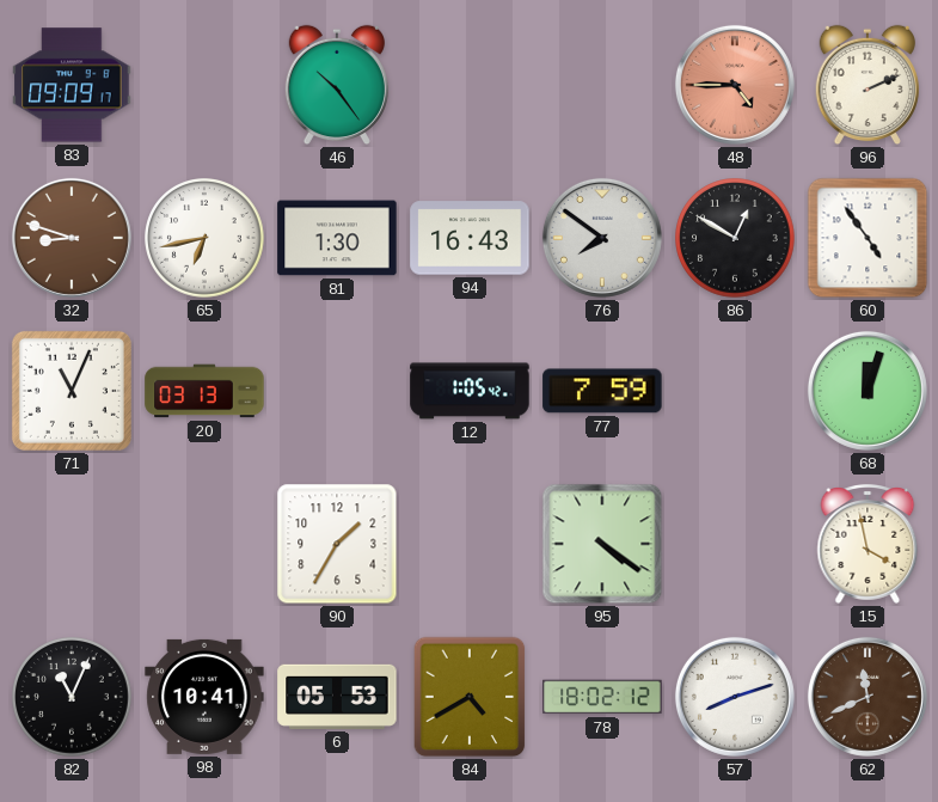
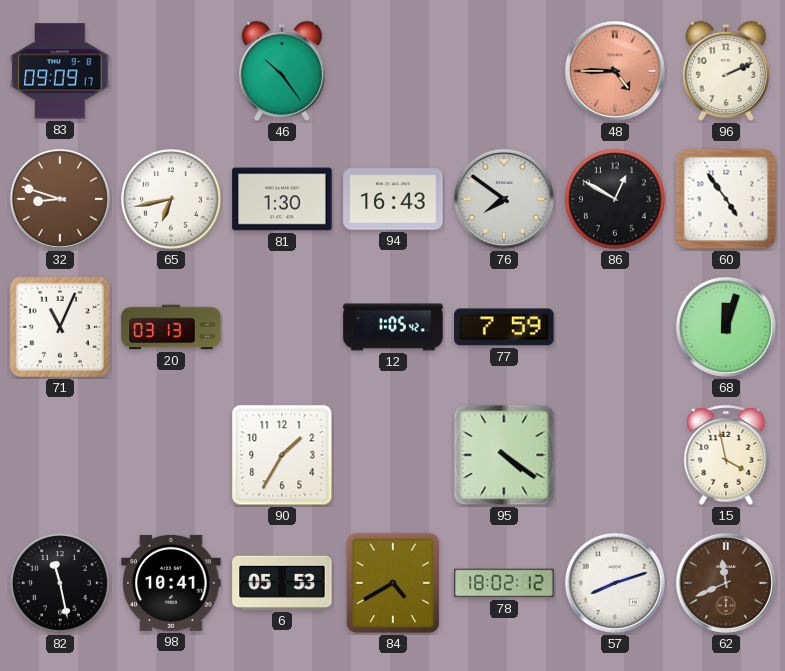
82: 11:04 -> 11:28 (60, 583)
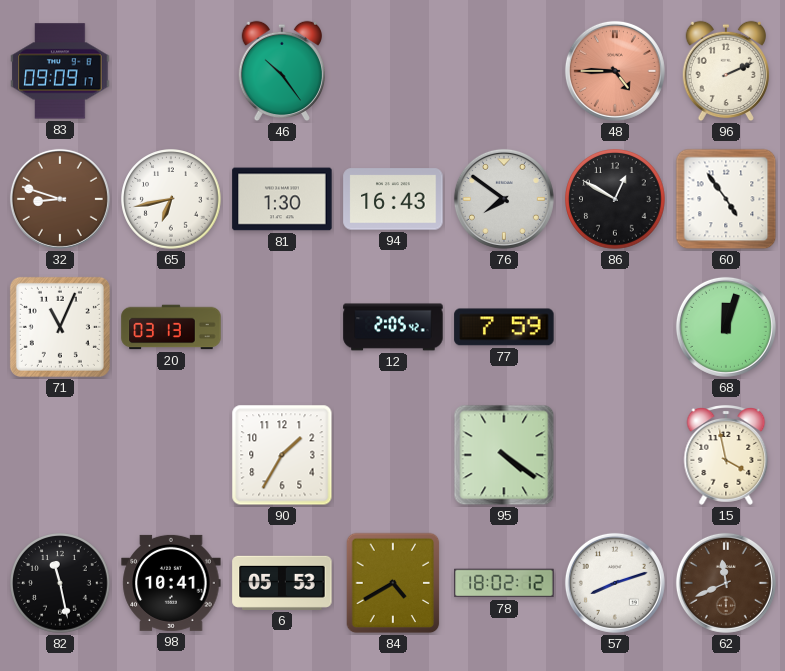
12: 1:05 -> 2:05 (393, 327)
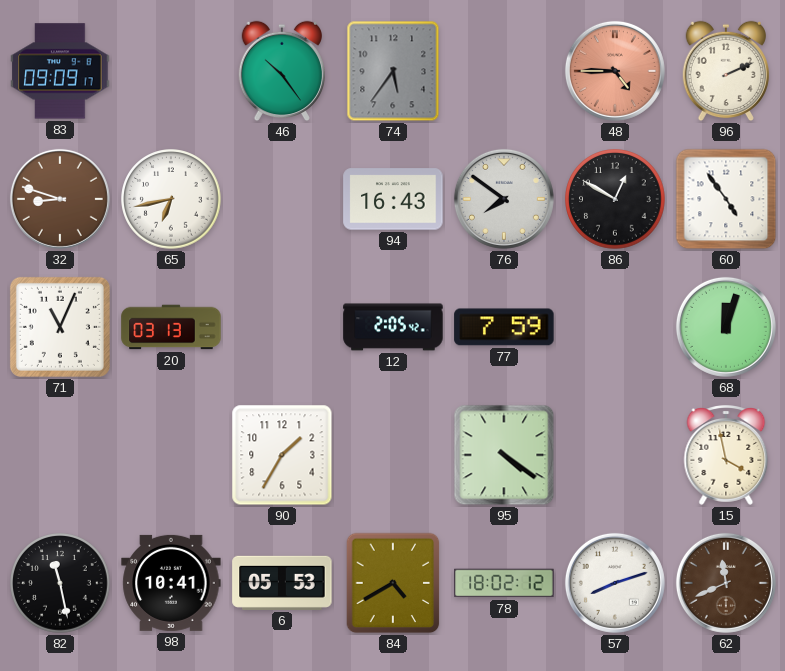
74: none -> 5:36 (393, 71)
81: 1:30 -> none (282, 199)
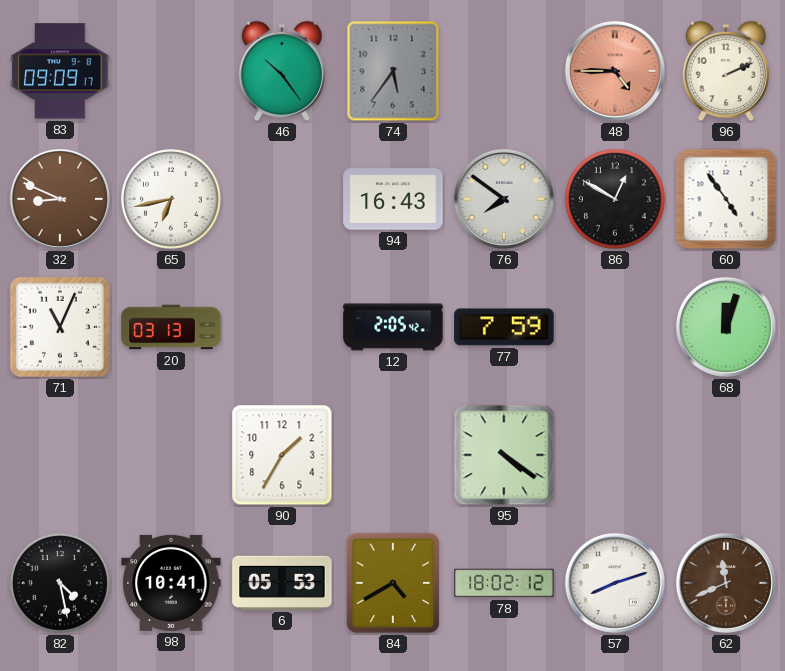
32: 8:48 -> 8:49 (60, 199)
15: 3:58 -> none (726, 456)
82: 11:28 -> 4:28 (60, 583)
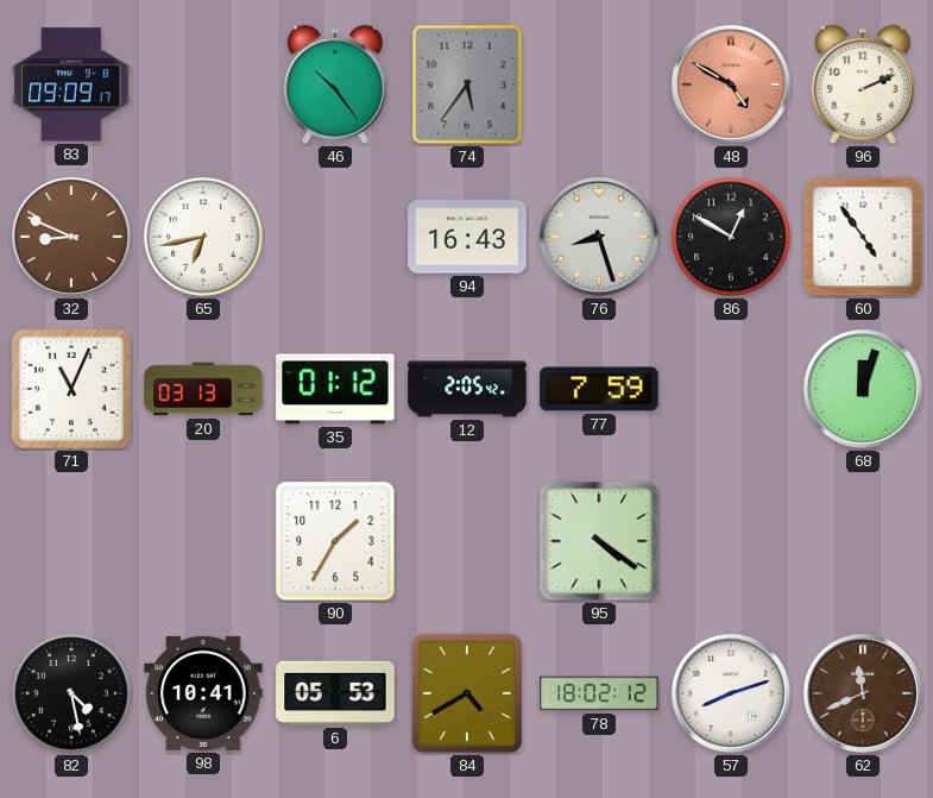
48: 4:45 -> 4:50 (731, 84)
76: 7:51 -> 8:27 (599, 237)
35: none -> 01:12 (335, 389)
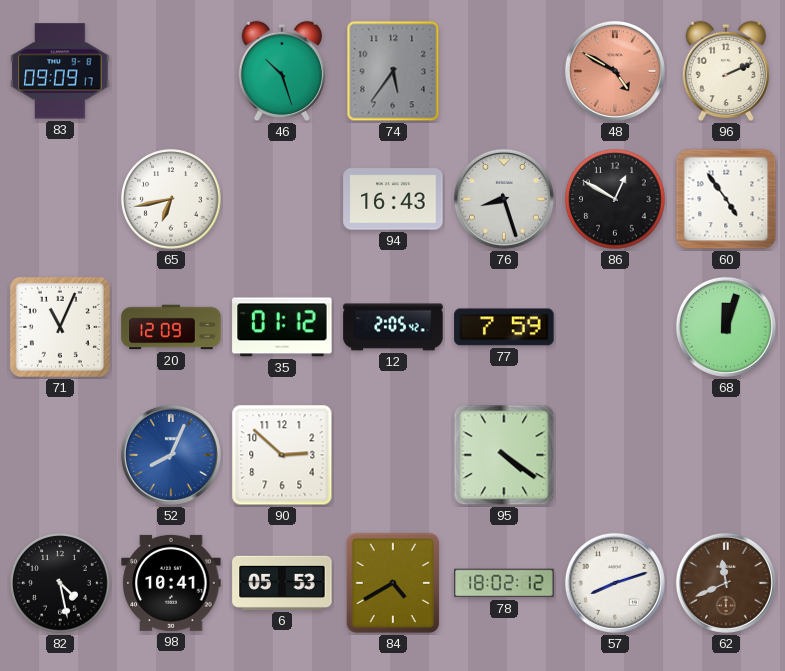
46: 10:24 -> 10:27 (282, 71)
32: 8:49 -> none (71, 237)
20: 03:13 -> 12:09 (171, 327)
52: none -> 8:04 (171, 455)
90: 1:35 -> 2:52 (282, 455)
